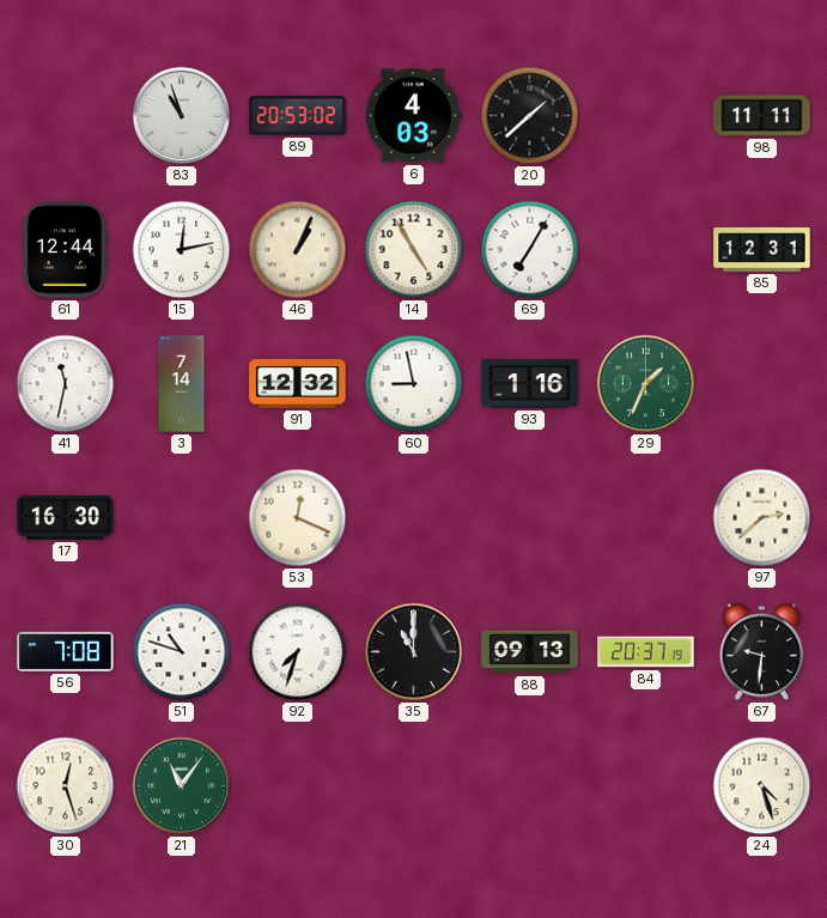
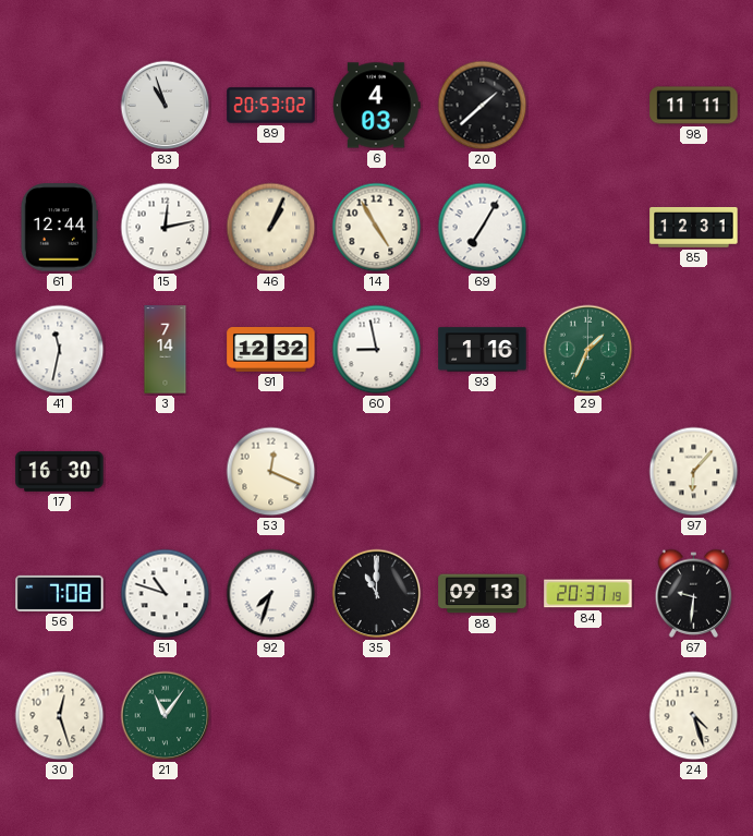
97: 2:38 -> 6:07 (694, 472)
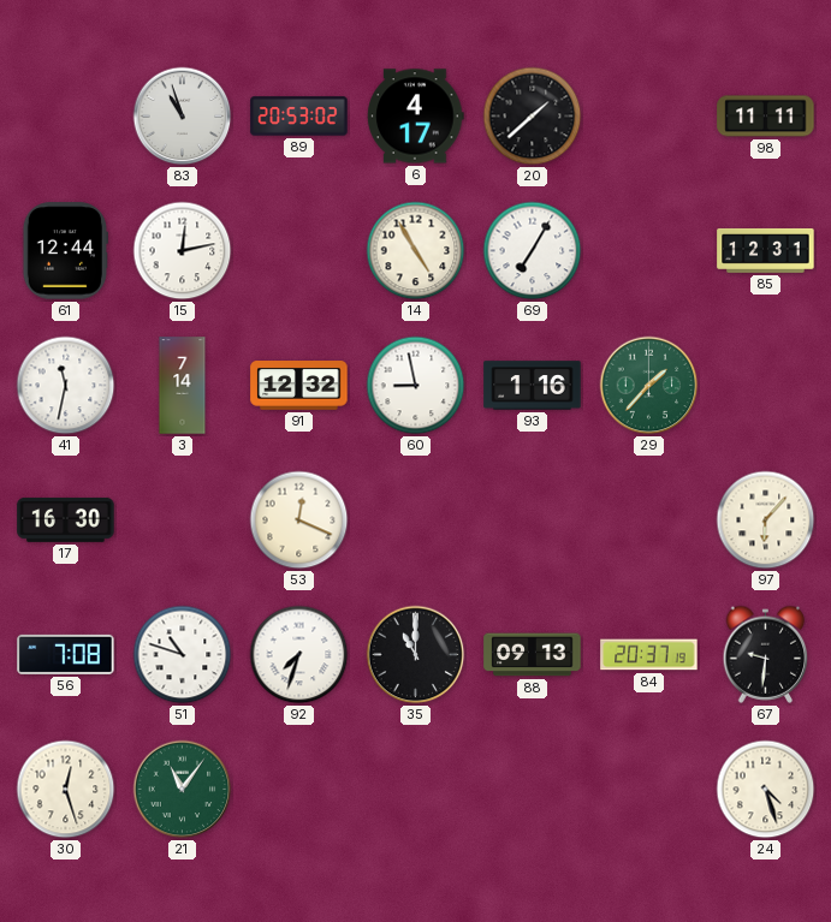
6: 4:03 -> 4:17 (416, 117)
46: 1:04 -> none (271, 228)
29: 1:34 -> 1:37 (649, 386)
